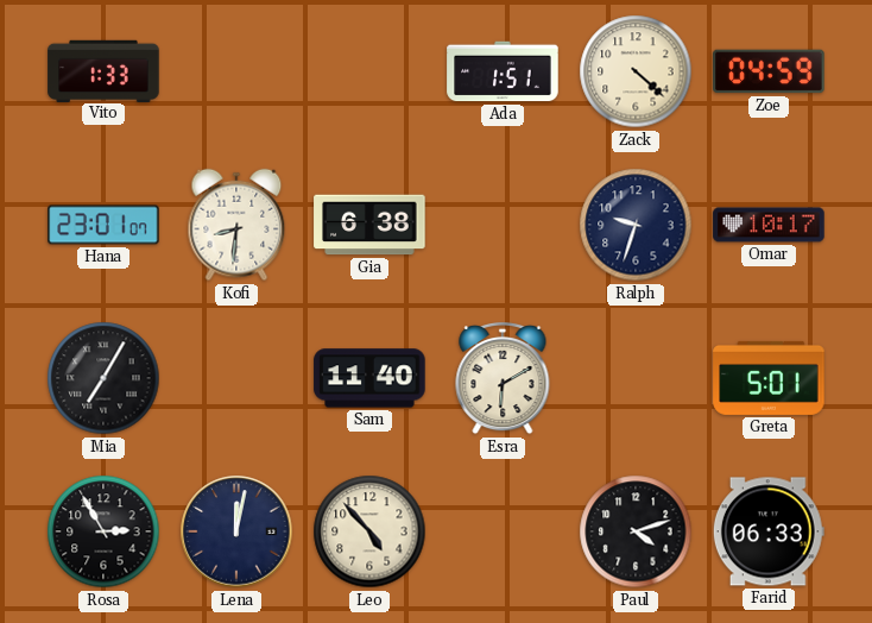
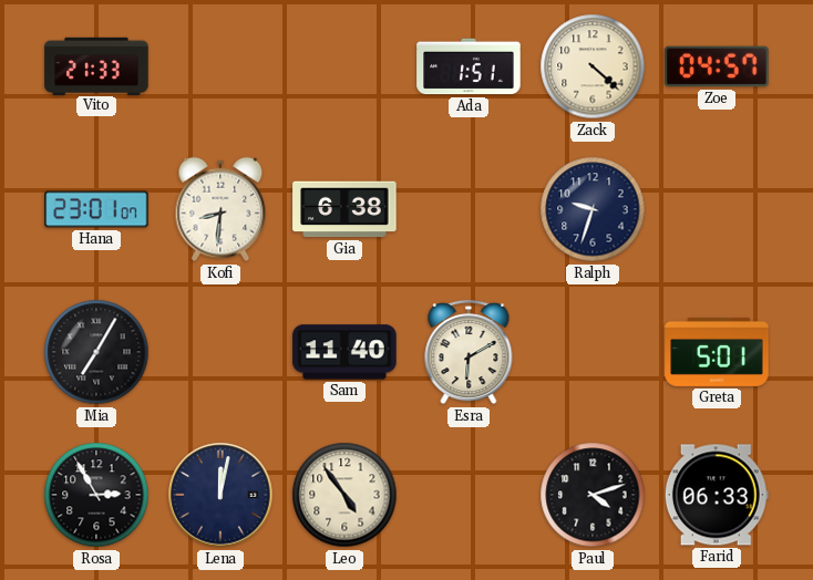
Vito: 1:33 -> 21:33 (96, 65)
Zoe: 04:59 -> 04:57 (717, 66)
Omar: 10:17 -> none (769, 225)
Leo: 4:53 -> 4:54 (344, 495)
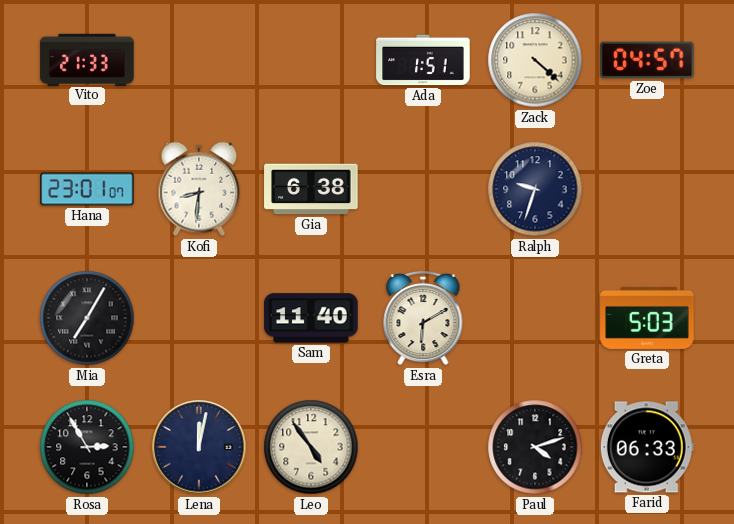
Greta: 5:01 -> 5:03 (647, 318)
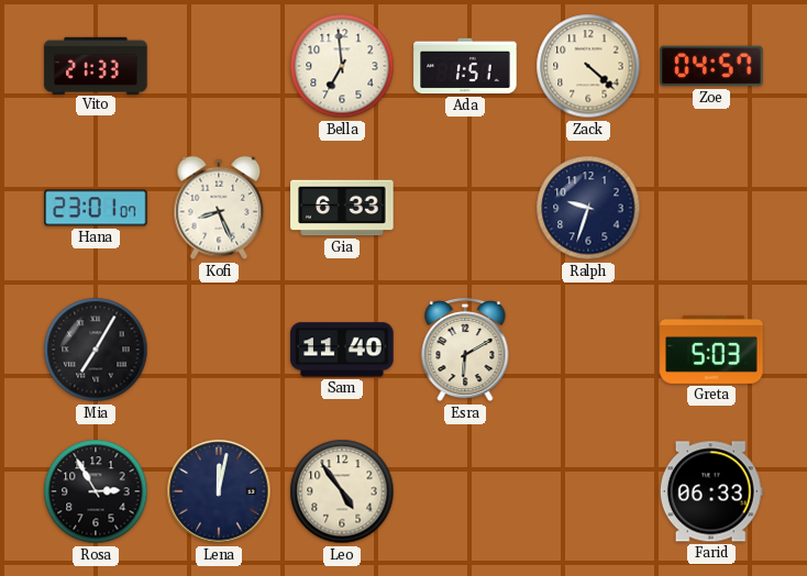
Bella: none -> 6:59 (342, 66)
Kofi: 8:31 -> 8:26 (219, 208)
Gia: 6:38 -> 6:33 (342, 208)
Paul: 4:12 -> none (535, 447)
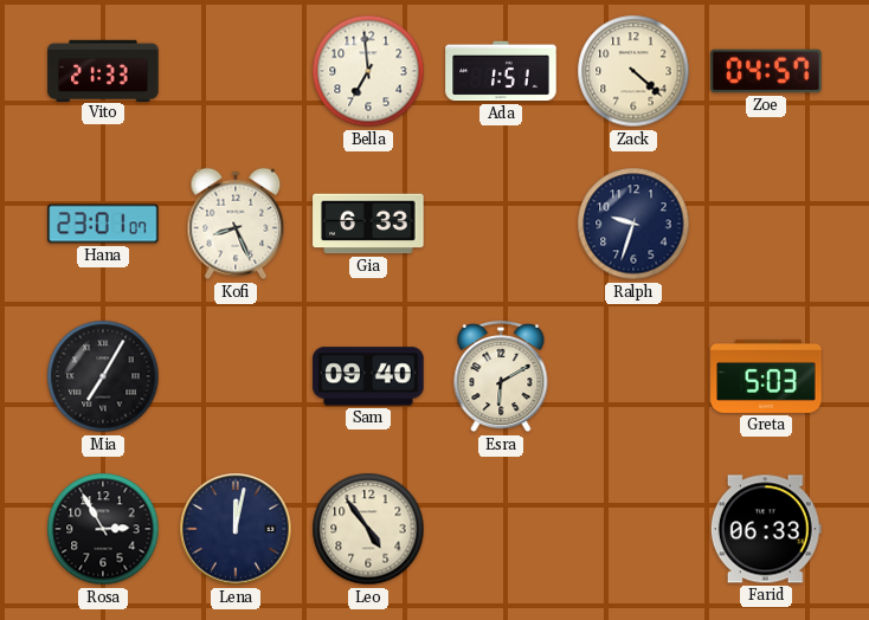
Sam: 11:40 -> 09:40 (368, 376)
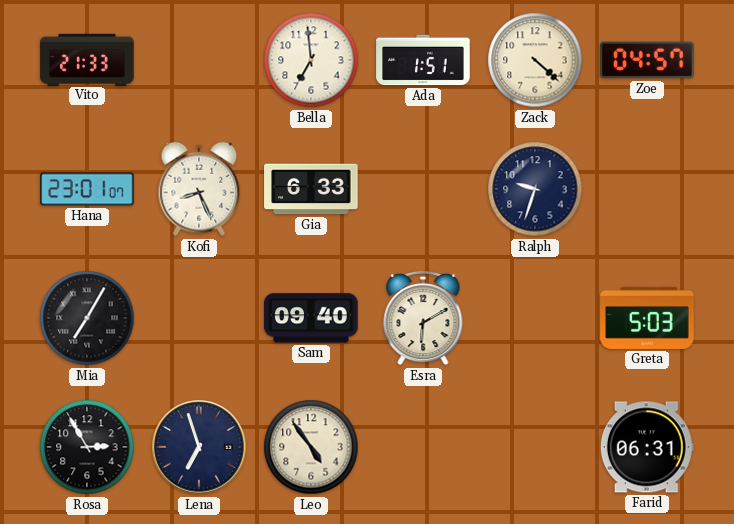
Lena: 12:02 -> 6:57 (199, 447)
Farid: 06:33 -> 06:31 (647, 447)
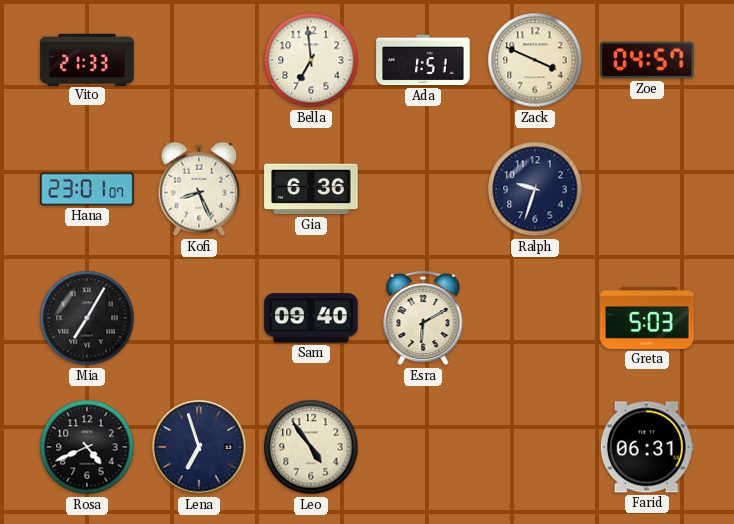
Zack: 4:22 -> 3:49 (535, 60)
Gia: 6:33 -> 6:36 (311, 189)
Rosa: 2:55 -> 4:41 (87, 447)
